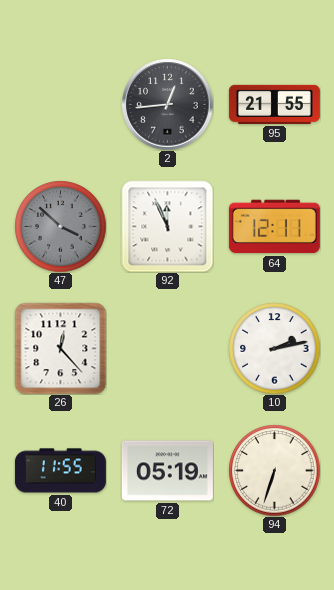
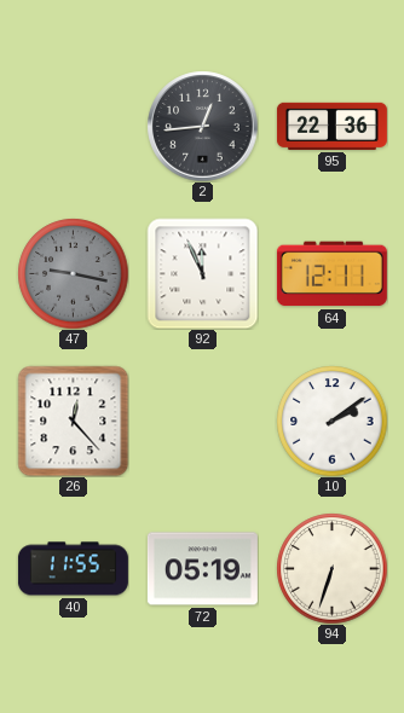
95: 21:55 -> 22:36 (331, 126)
47: 3:52 -> 9:17 (73, 273)
10: 2:13 -> 2:09 (331, 421)
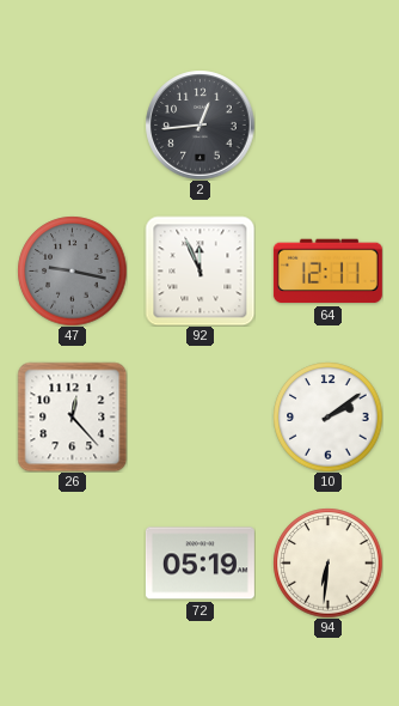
95: 22:36 -> none (331, 126)
40: 11:55 -> none (73, 569)
94: 6:33 -> 6:31 (327, 562)
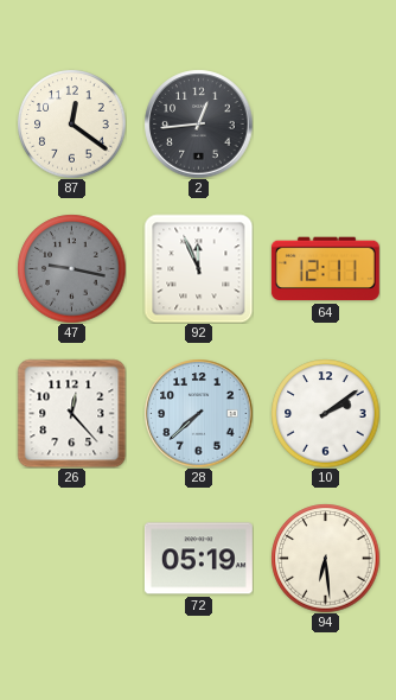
87: none -> 12:21 (71, 123)
28: none -> 7:38 (198, 413)
94: 6:31 -> 6:29 (325, 558)
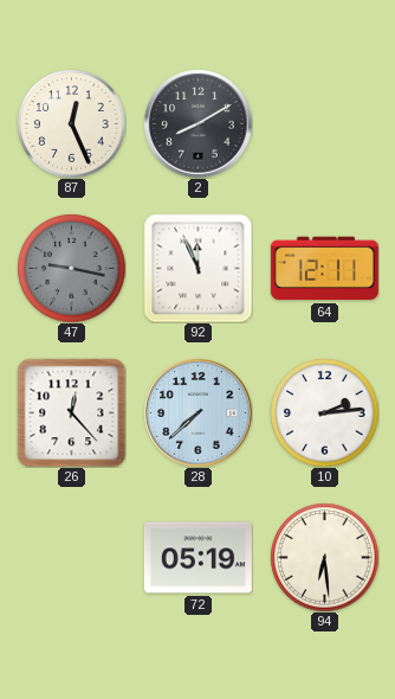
87: 12:21 -> 12:26 (71, 123)
2: 12:44 -> 8:10 (197, 123)
10: 2:09 -> 2:14 (324, 412)
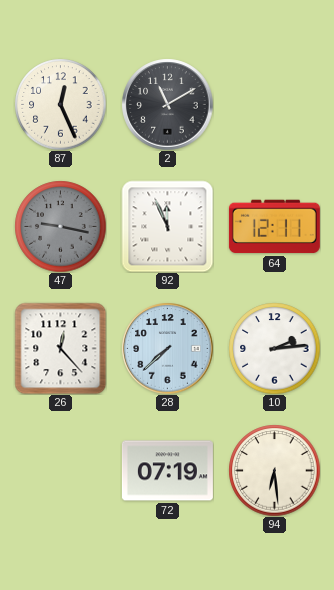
2: 8:10 -> 11:10 (167, 104)
72: 05:19 -> 07:19 (167, 471)
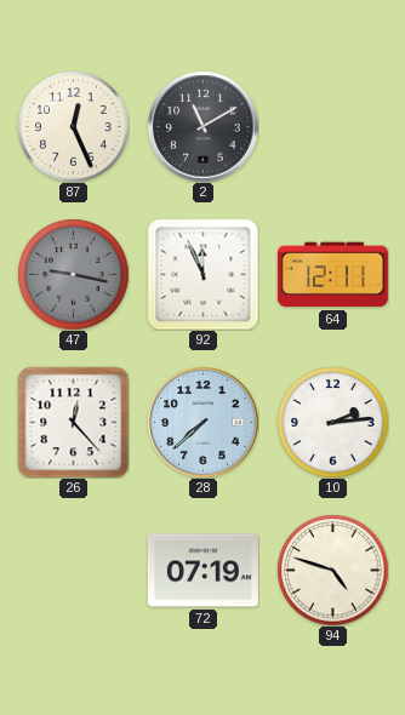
94: 6:29 -> 4:48 (332, 570)
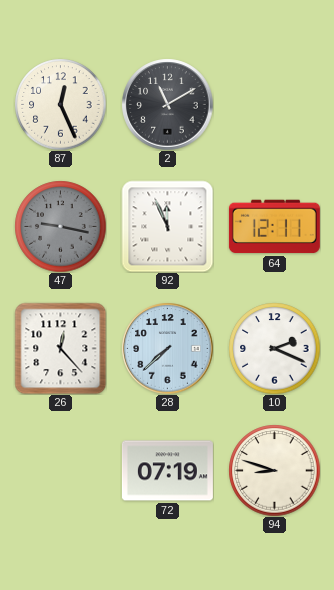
10: 2:14 -> 2:19 (274, 348)
94: 4:48 -> 8:48 (274, 470)
